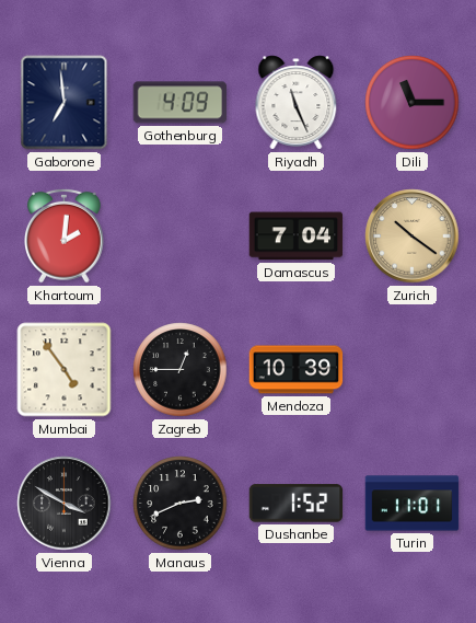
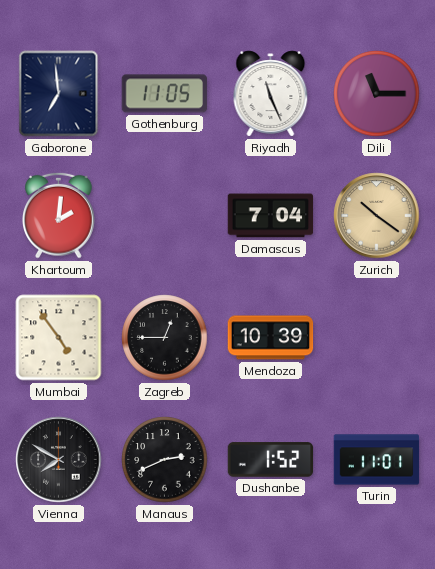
Gothenburg: 4:09 -> 11:05 (165, 94)
Vienna: 3:50 -> 7:50 (59, 460)
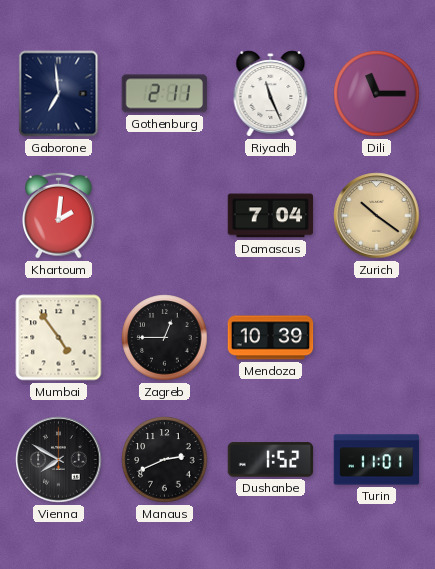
Gothenburg: 11:05 -> 2:11 (165, 94)
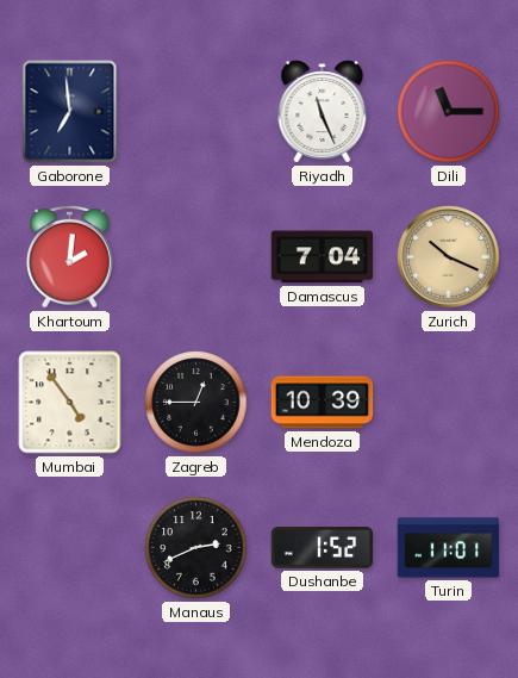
Gothenburg: 2:11 -> none (165, 94)
Zurich: 10:21 -> 10:19 (449, 257)
Vienna: 7:50 -> none (59, 460)
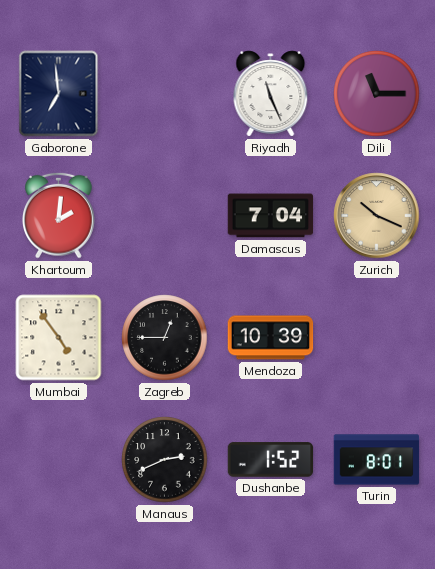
Turin: 11:01 -> 8:01 (377, 460)
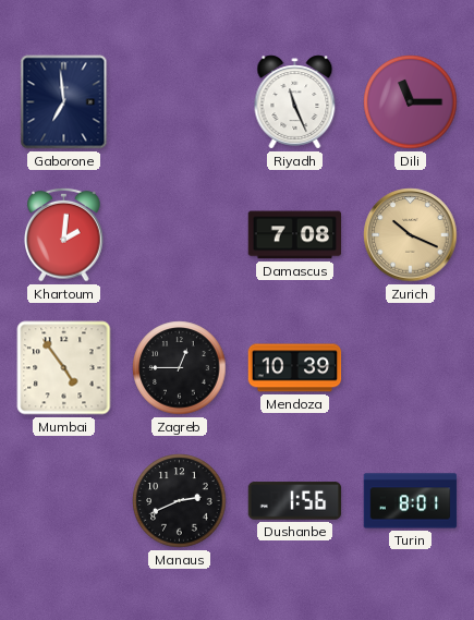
Damascus: 7:04 -> 7:08 (295, 235)
Dushanbe: 1:52 -> 1:56 (295, 501)
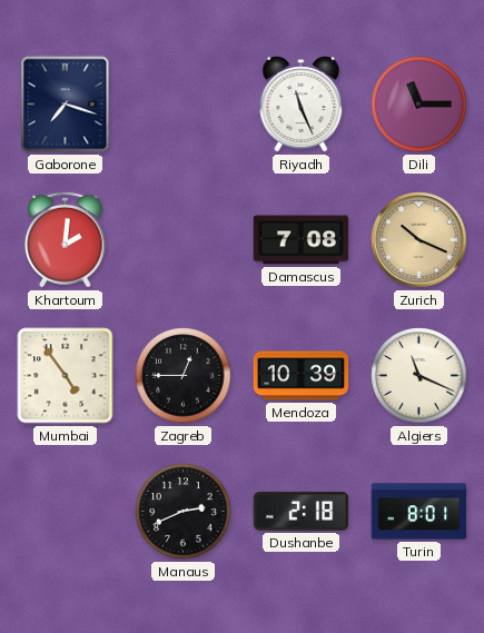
Gaborone: 6:59 -> 7:18 (66, 105)
Algiers: none -> 11:19 (419, 376)
Dushanbe: 1:56 -> 2:18 (302, 512)
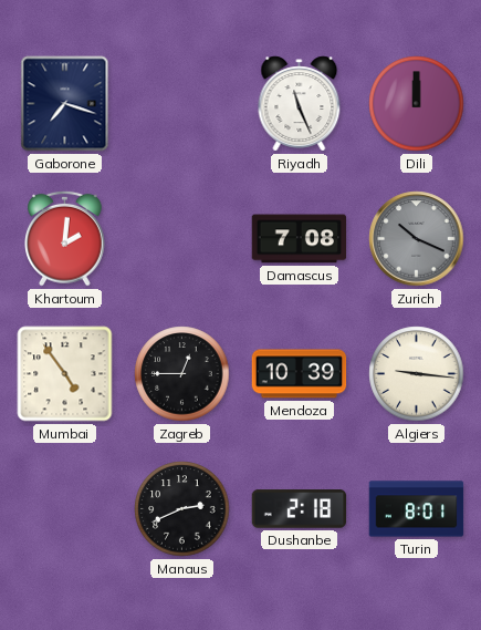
Dili: 11:15 -> 12:00 (417, 104)
Zurich dial: champagne -> grey (417, 239)
Algiers: 11:19 -> 9:16 (417, 374)
